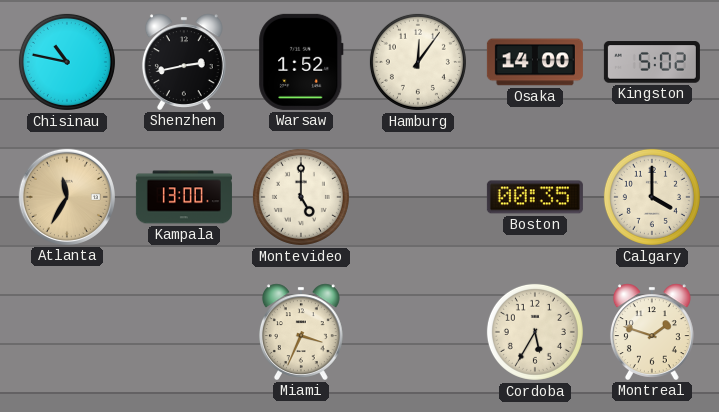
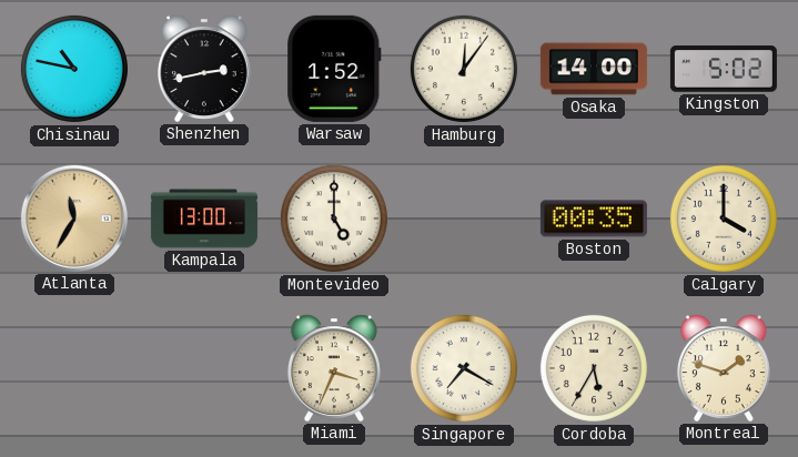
Singapore: none -> 7:20 (464, 368)
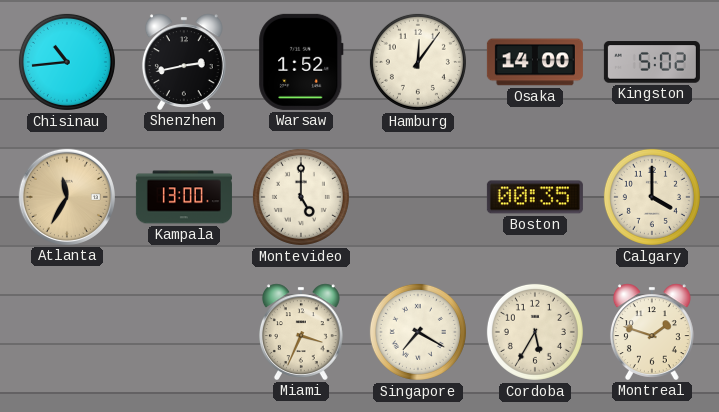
Chisinau: 10:47 -> 10:44 (67, 62)
